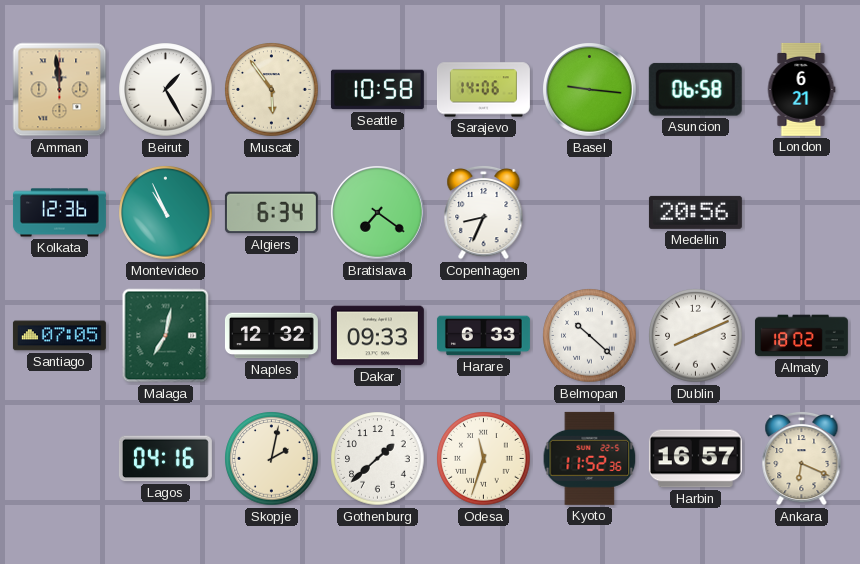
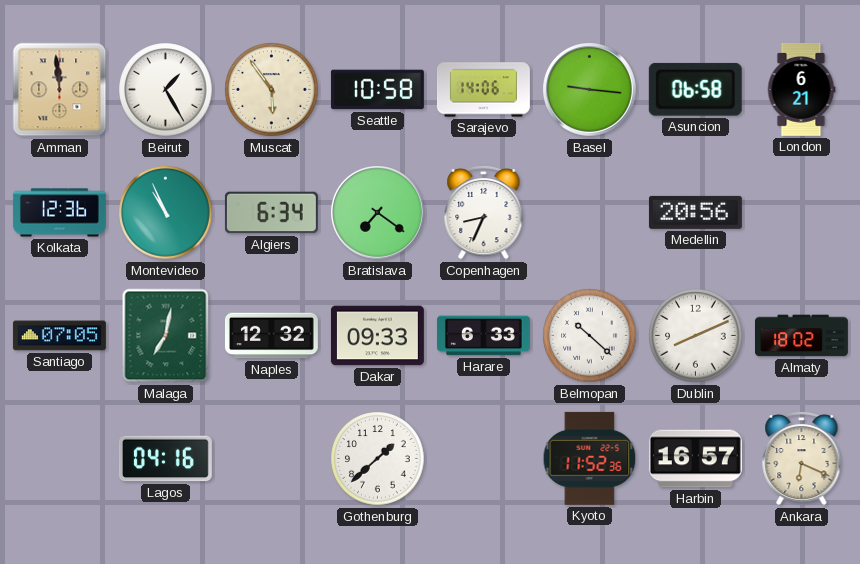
Skopje: 2:02 -> none (272, 459)
Odesa: 11:33 -> none (484, 459)
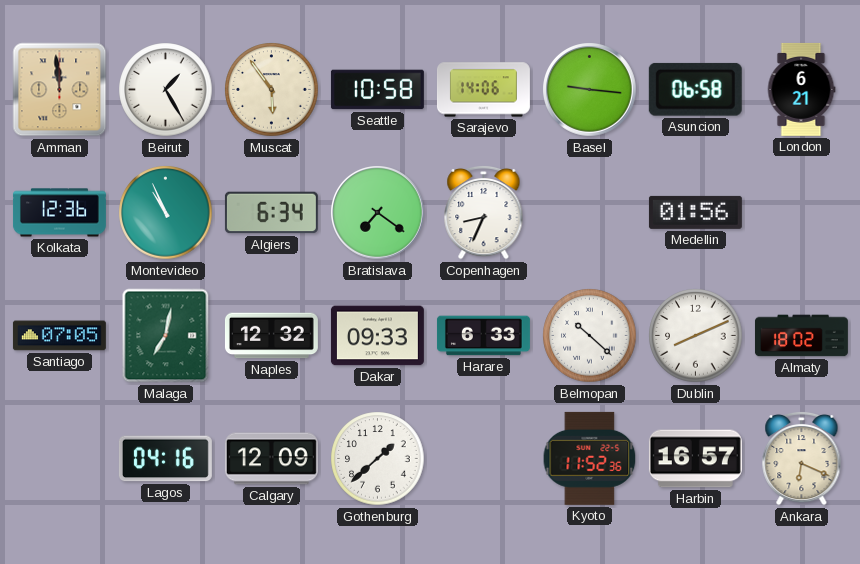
Medellin: 20:56 -> 01:56 (695, 212)
Calgary: none -> 12:09 (271, 459)
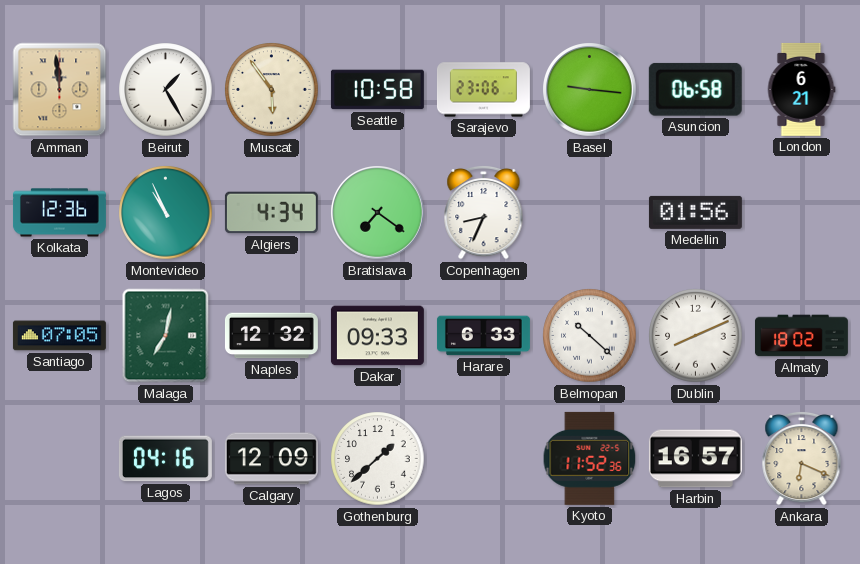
Sarajevo: 14:06 -> 23:06 (483, 90)
Algiers: 6:34 -> 4:34 (271, 213)
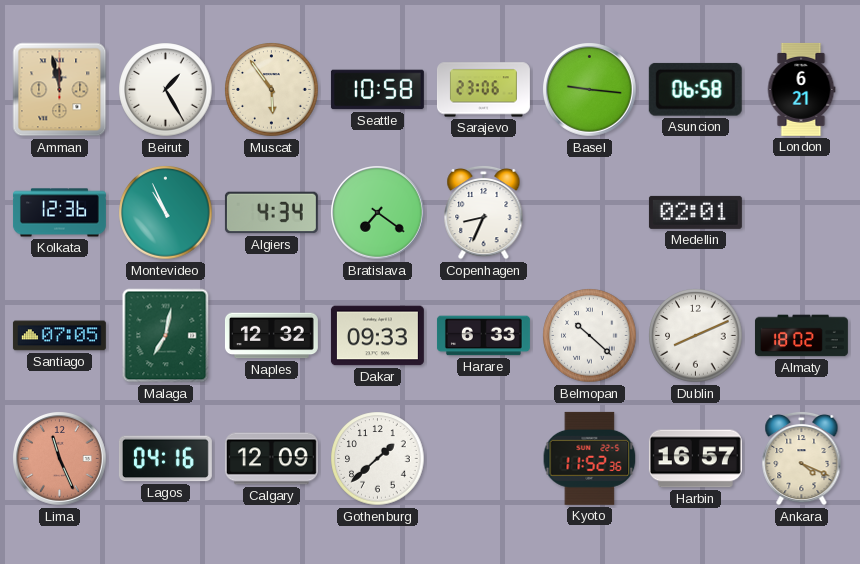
Amman: 11:59 -> 11:58 (60, 90)
Medellin: 01:56 -> 02:01 (695, 212)
Lima: none -> 11:26 (60, 459)
Ankara: 6:19 -> 4:19 (802, 458)
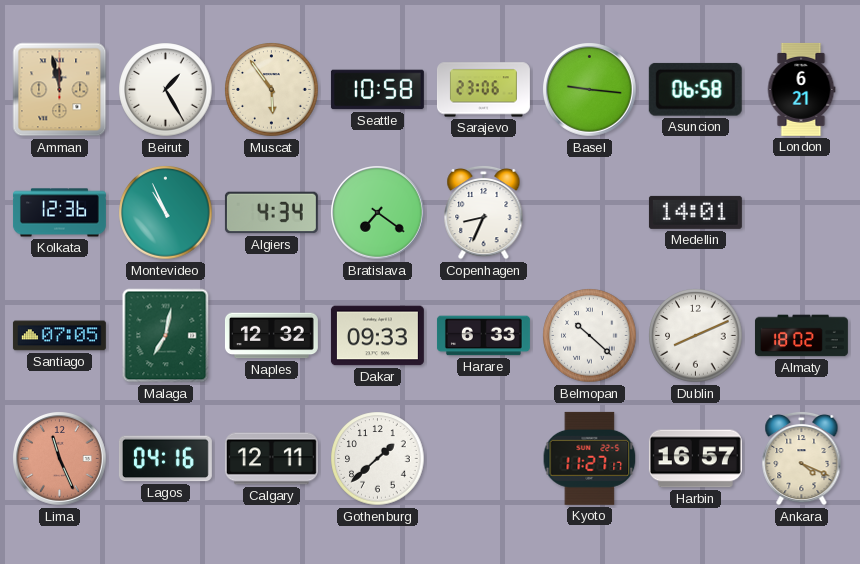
Medellin: 02:01 -> 14:01 (695, 212)
Calgary: 12:09 -> 12:11 (271, 459)
Kyoto: 11:52 -> 11:27 (590, 458)
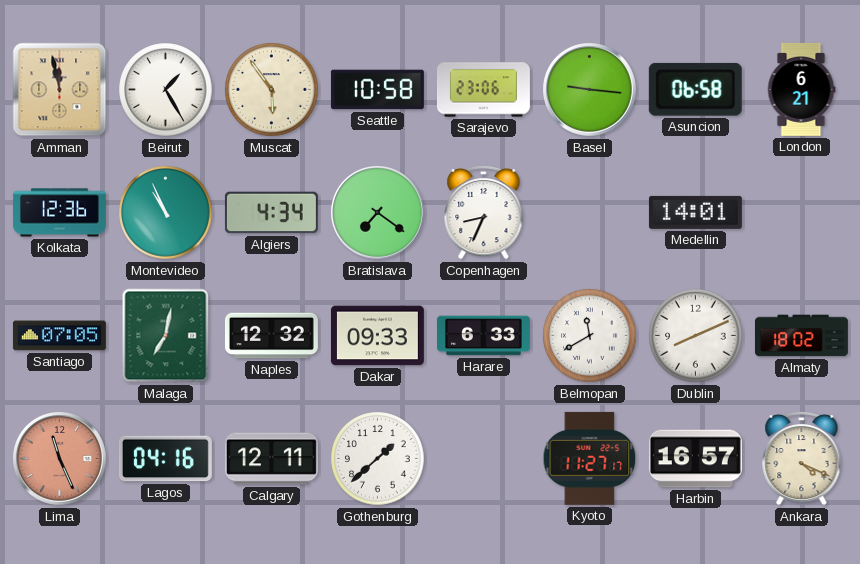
Belmopan: 10:22 -> 11:40 (590, 336)
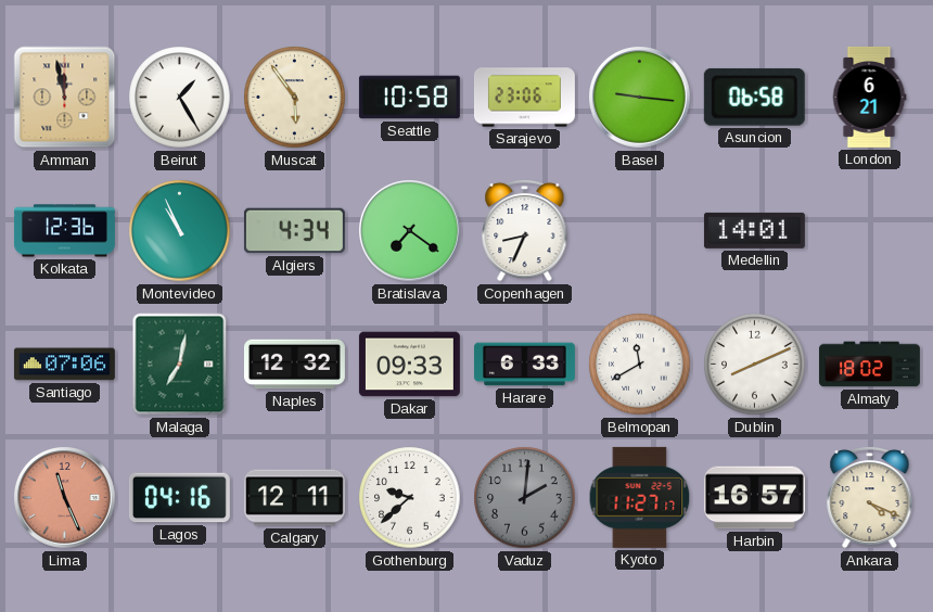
Santiago: 07:05 -> 07:06 (64, 365)
Gothenburg: 1:38 -> 9:38 (410, 498)
Vaduz: none -> 2:01 (525, 498)
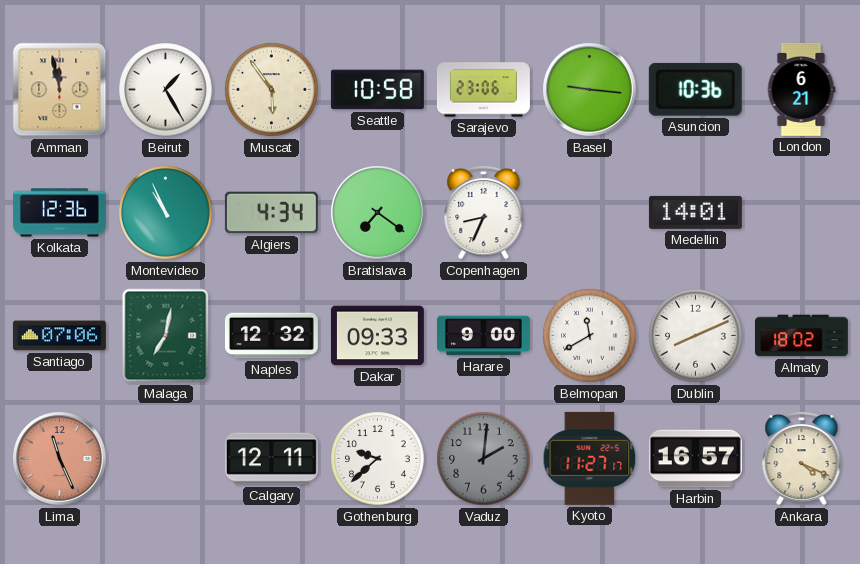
Asuncion: 06:58 -> 10:36 (695, 89)
Harare: 6:33 -> 9:00 (483, 336)
Lagos: 04:16 -> none (179, 498)
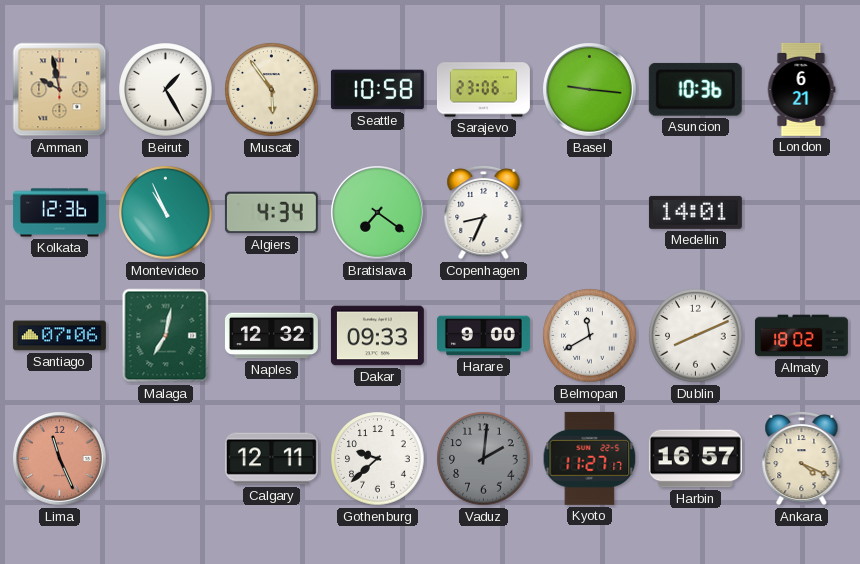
Amman: 11:58 -> 9:58 (60, 90)
